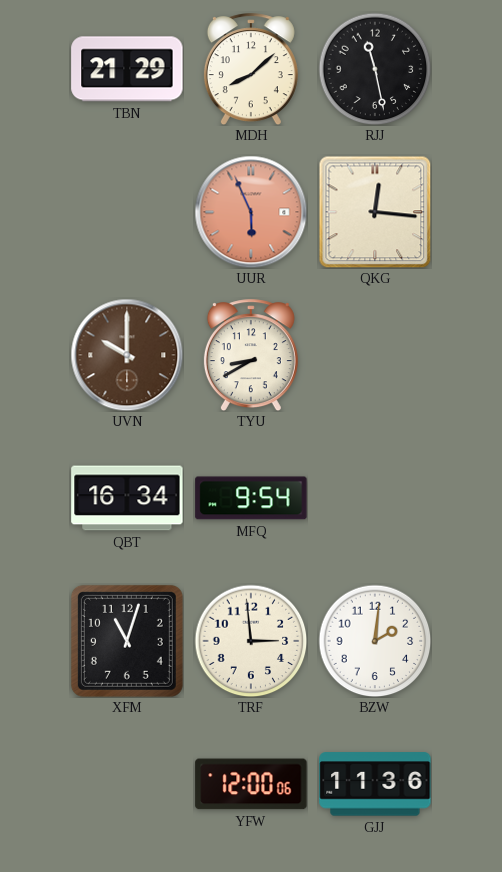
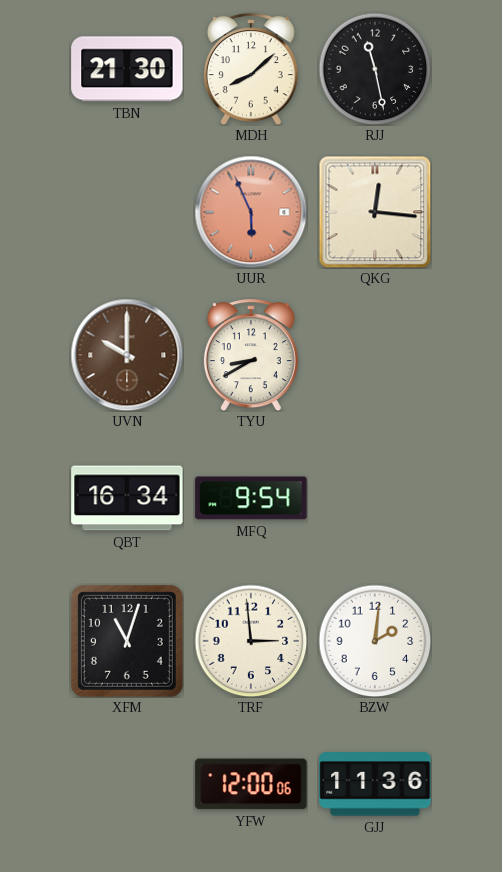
TBN: 21:29 -> 21:30 (127, 69)
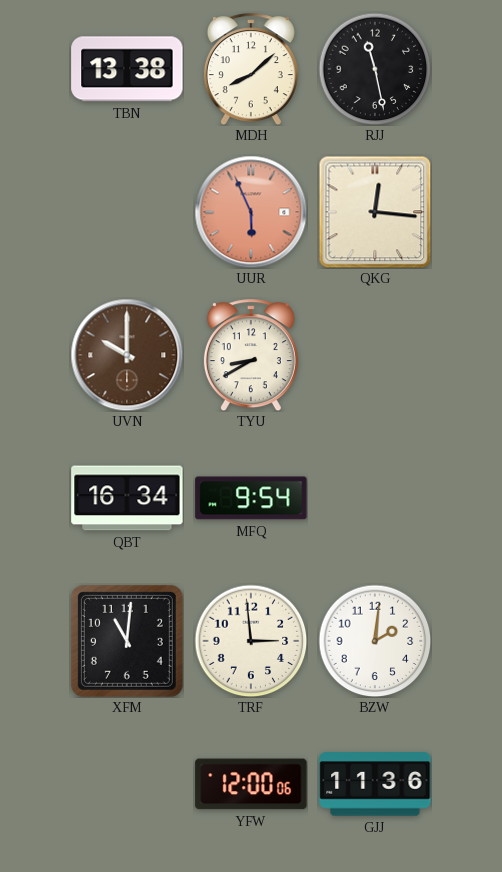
TBN: 21:30 -> 13:38 (127, 69)
XFM: 11:03 -> 11:01 (127, 641)
